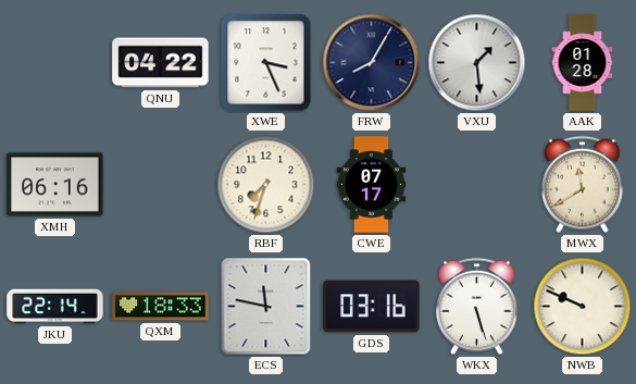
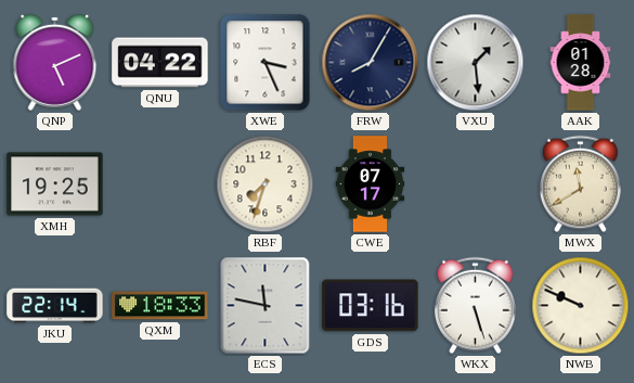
QNP: none -> 5:11 (55, 62)
XMH: 06:16 -> 19:25 (55, 184)
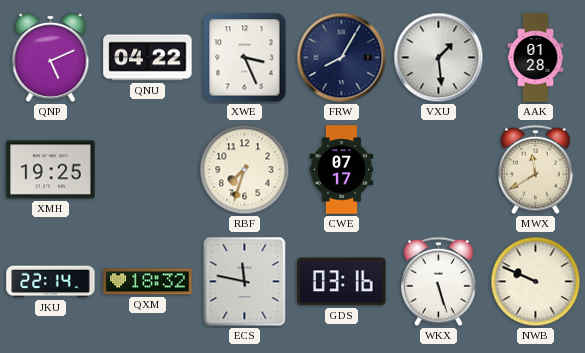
QXM: 18:33 -> 18:32 (148, 282)
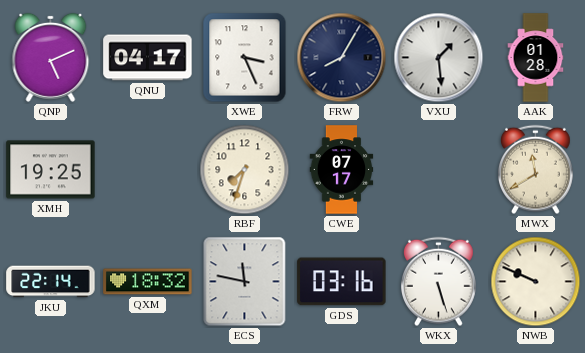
QNU: 04:22 -> 04:17 (148, 58)
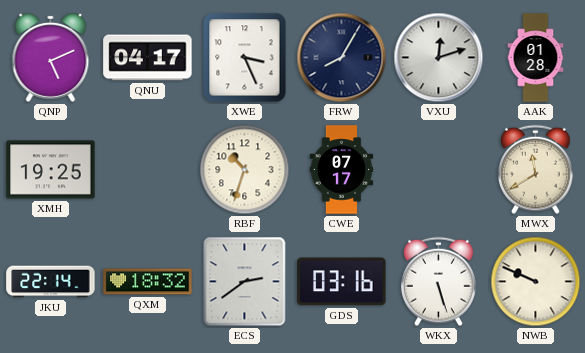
VXU: 1:29 -> 12:12 (439, 58)
RBF: 7:33 -> 10:33 (245, 170)
ECS: 11:47 -> 2:39 (245, 282)
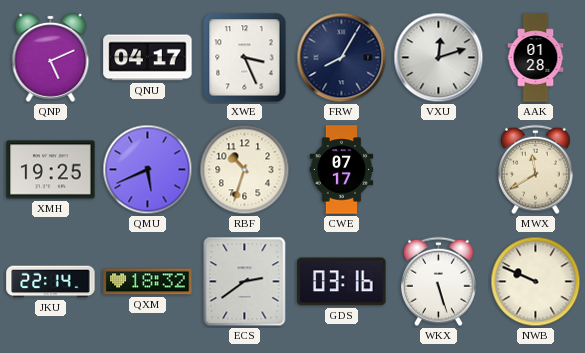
QMU: none -> 5:41 (148, 170)
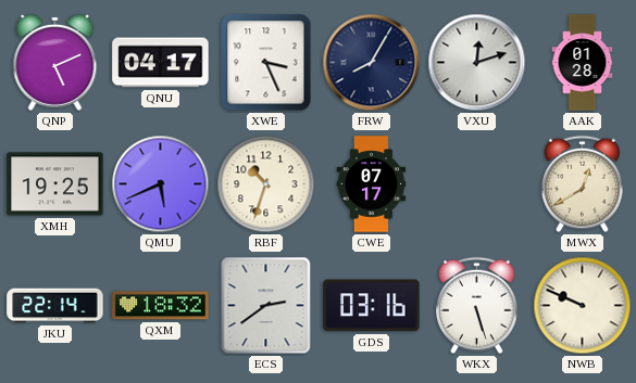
MWX: 11:40 -> 12:40 (583, 184)
